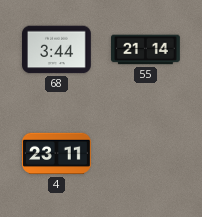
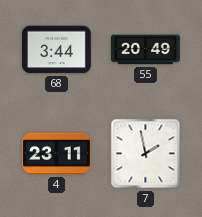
55: 21:14 -> 20:49 (146, 50)
7: none -> 1:58 (146, 154)
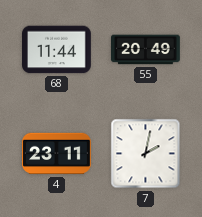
68: 3:44 -> 11:44 (57, 50)
7: 1:58 -> 2:02 (146, 154)
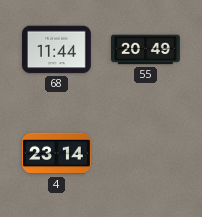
4: 23:11 -> 23:14 (57, 154)
7: 2:02 -> none (146, 154)
